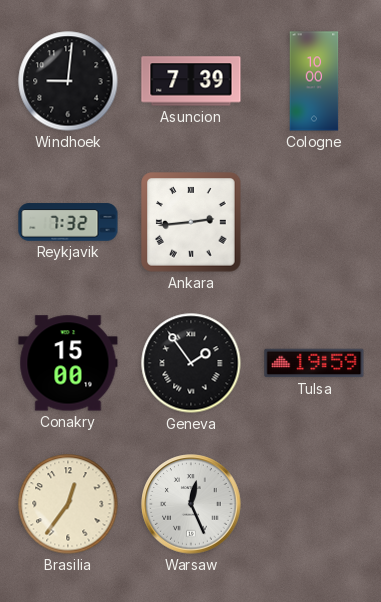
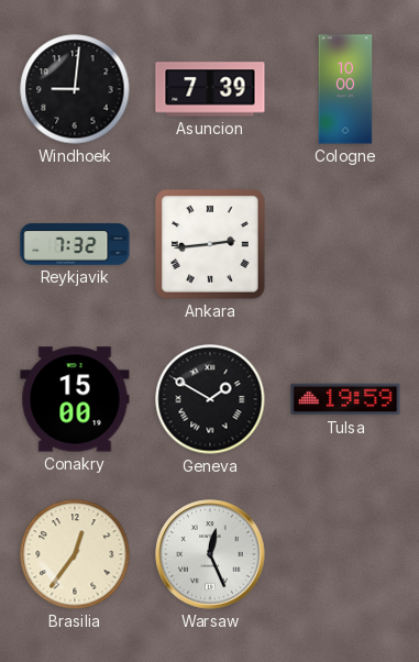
Geneva: 1:54 -> 1:50 (210, 399)
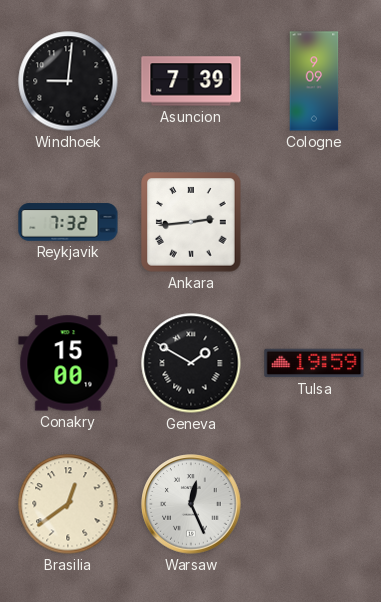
Cologne: 10:00 -> 9:09 (314, 81)
Brasilia: 12:36 -> 12:39 (68, 504)
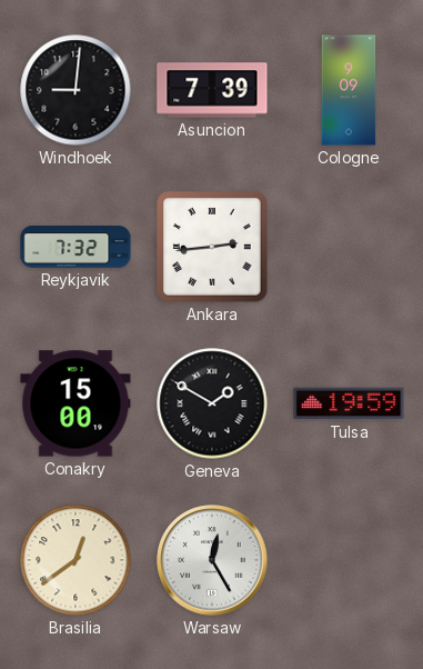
Warsaw: 12:26 -> 12:25 (212, 560)
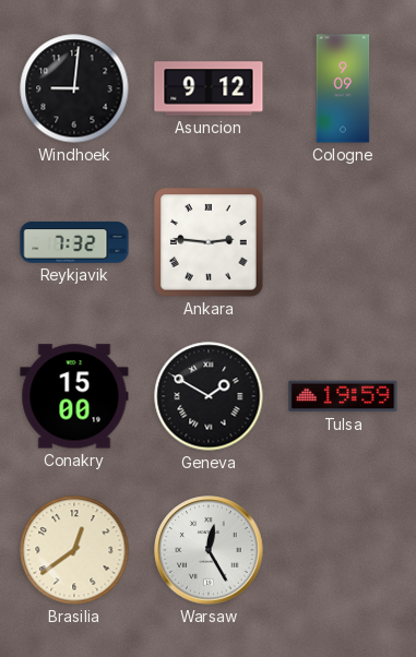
Asuncion: 7:39 -> 9:12 (209, 88)
Ankara: 2:44 -> 2:46 (209, 242)
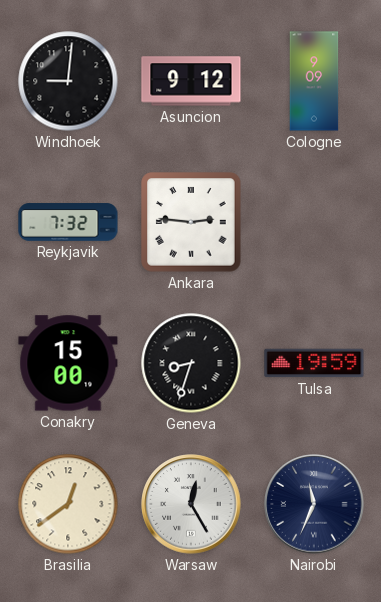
Geneva: 1:50 -> 8:33 (191, 363)
Nairobi: none -> 11:34 (314, 504)
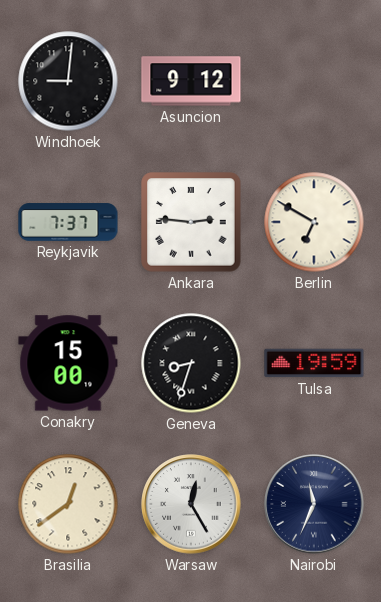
Cologne: 9:09 -> none (314, 81)
Reykjavik: 7:32 -> 7:37 (68, 222)
Berlin: none -> 6:50 (314, 222)
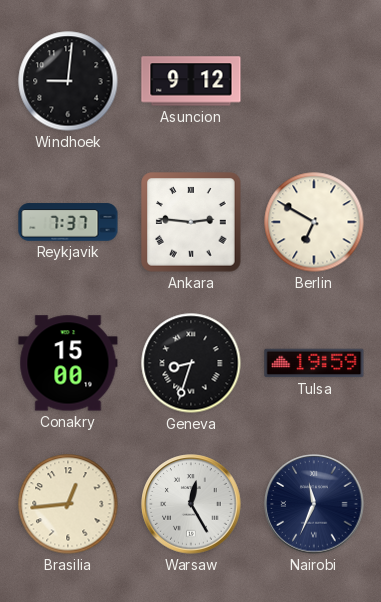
Brasilia: 12:39 -> 12:44 (68, 504)
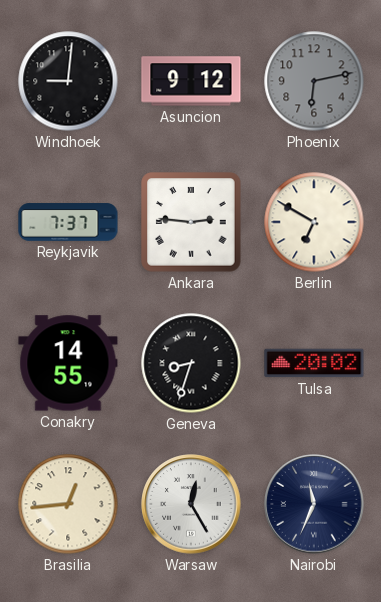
Phoenix: none -> 6:13 (314, 81)
Conakry: 15:00 -> 14:55 (68, 363)
Tulsa: 19:59 -> 20:02 (314, 363)
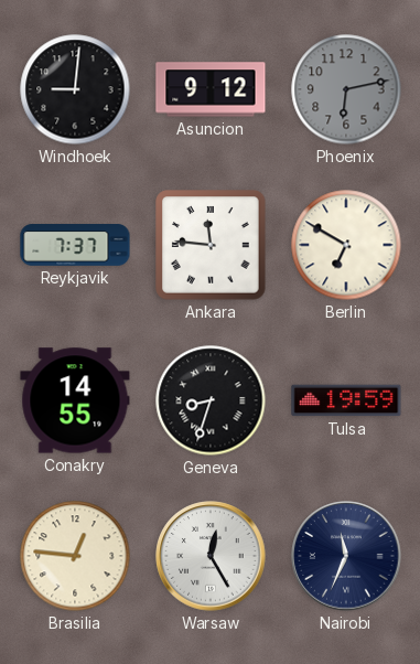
Ankara: 2:46 -> 11:46 (211, 245)
Tulsa: 20:02 -> 19:59 (346, 400)
Brasilia: 12:44 -> 12:46 (75, 556)
